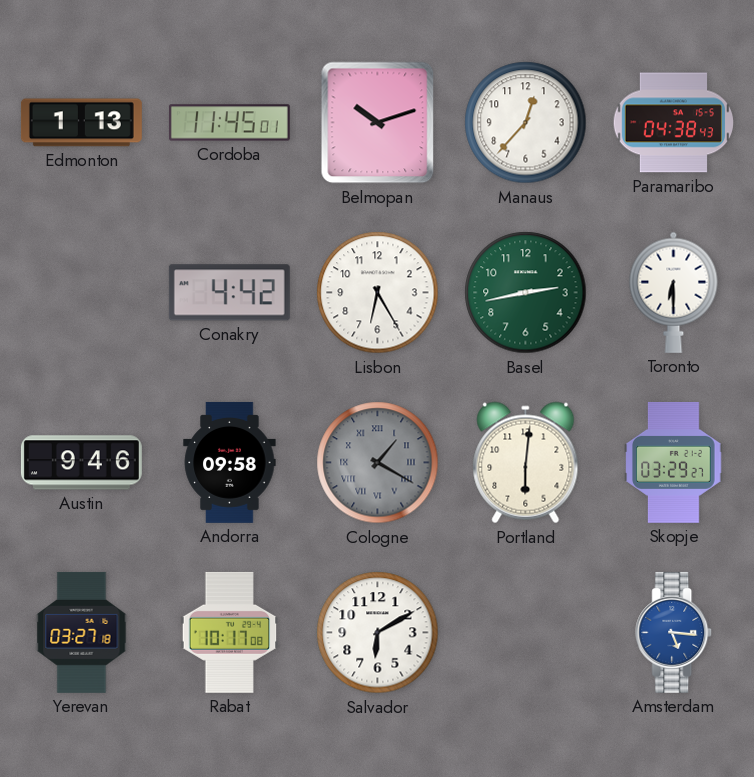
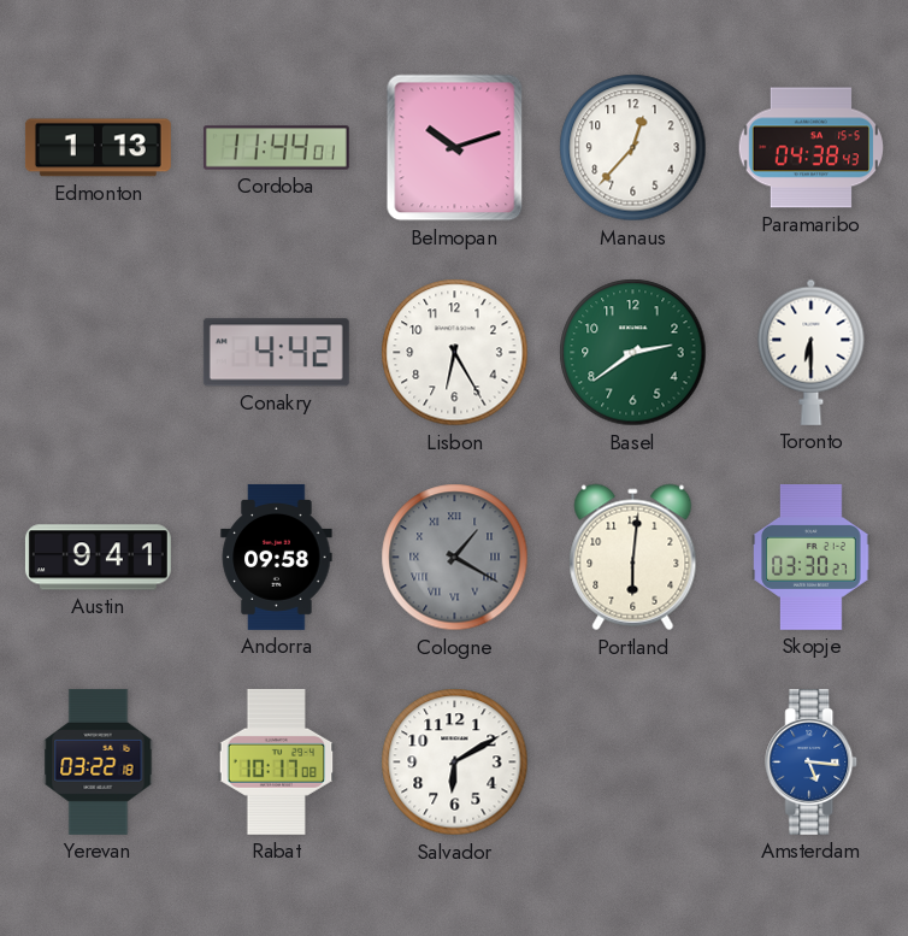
Cordoba: 11:45 -> 11:44 (276, 148)
Basel: 2:43 -> 2:39 (633, 353)
Austin: 9:46 -> 9:41 (98, 558)
Skopje: 03:29 -> 03:30 (812, 557)
Yerevan: 03:27 -> 03:22 (99, 761)
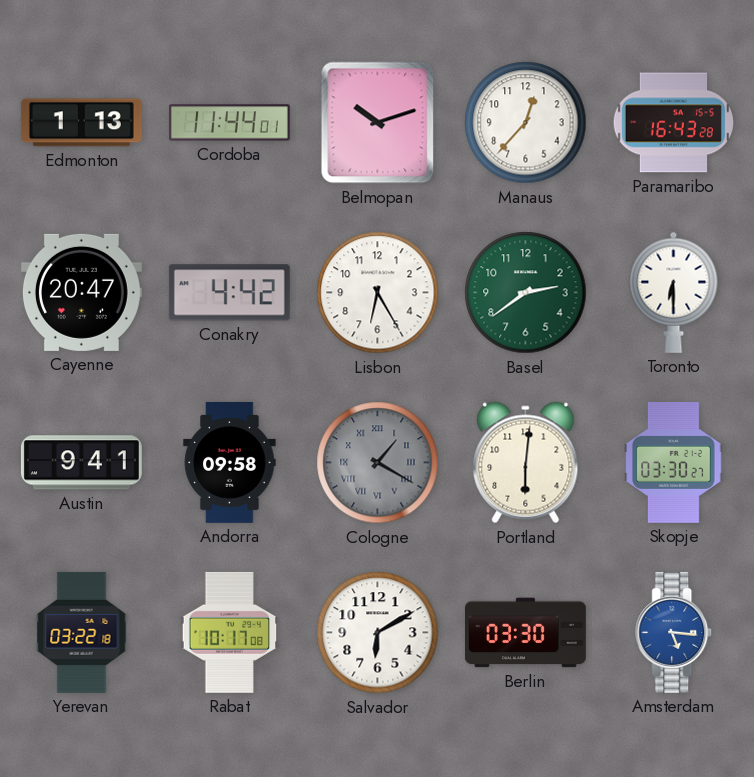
Paramaribo: 04:38 -> 16:43 (673, 123)
Cayenne: none -> 20:47 (81, 292)
Berlin: none -> 03:30 (525, 633)
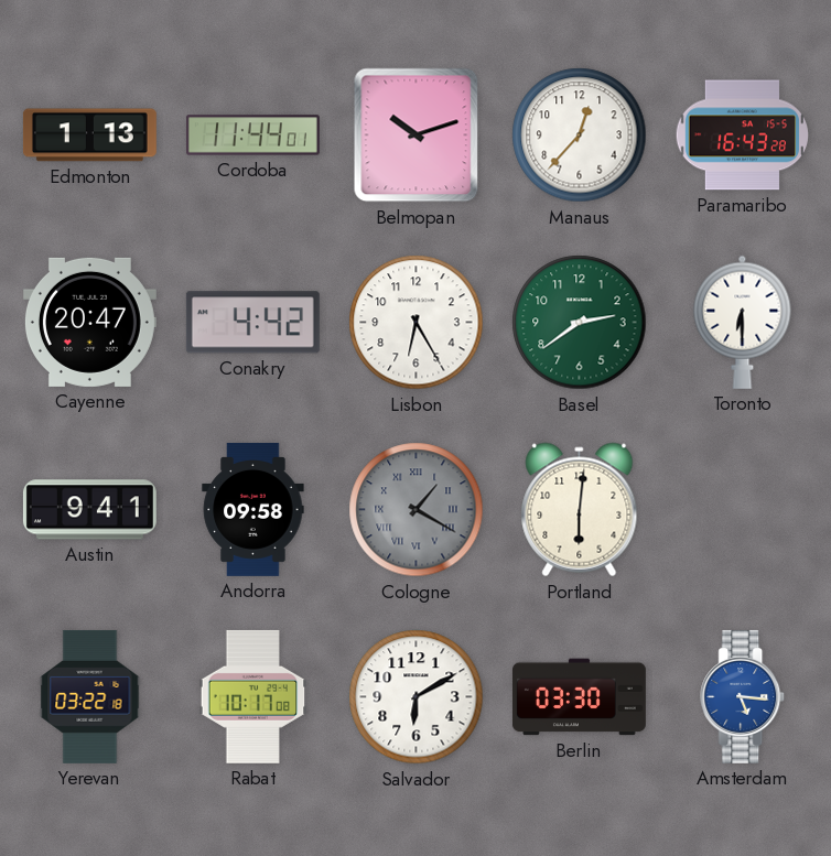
Skopje: 03:30 -> none (674, 462)
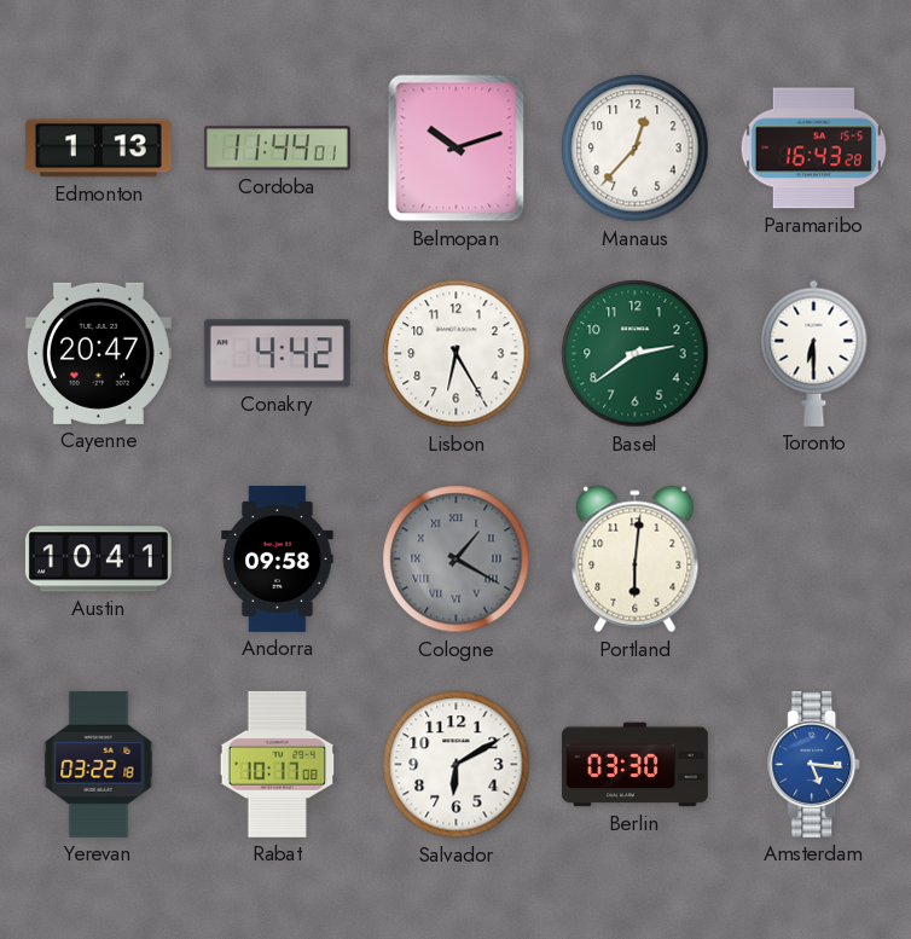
Austin: 9:41 -> 10:41 (98, 560)
